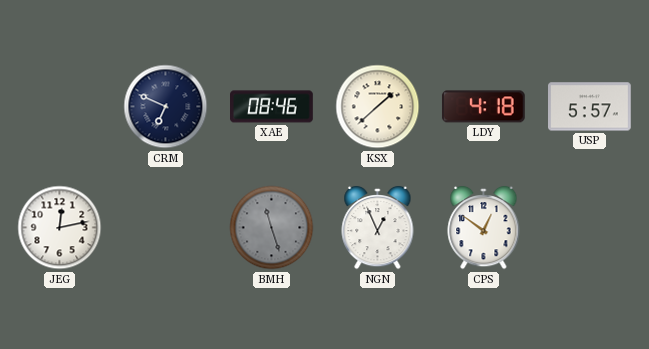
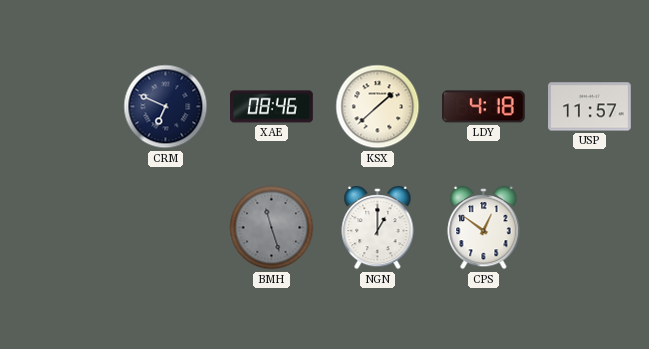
USP: 5:57 -> 11:57 (590, 107)
JEG: 12:13 -> none (60, 228)
NGN: 12:56 -> 1:00 (378, 228)
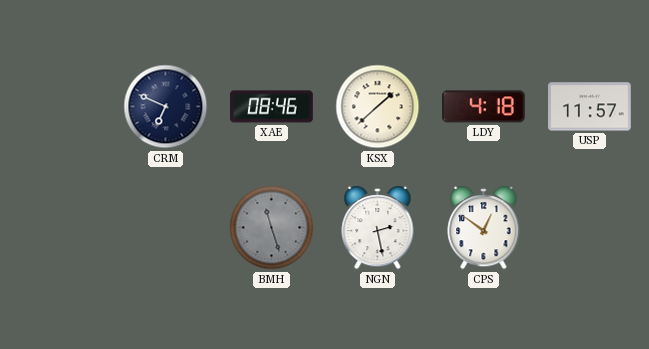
NGN: 1:00 -> 2:28 (378, 228)
